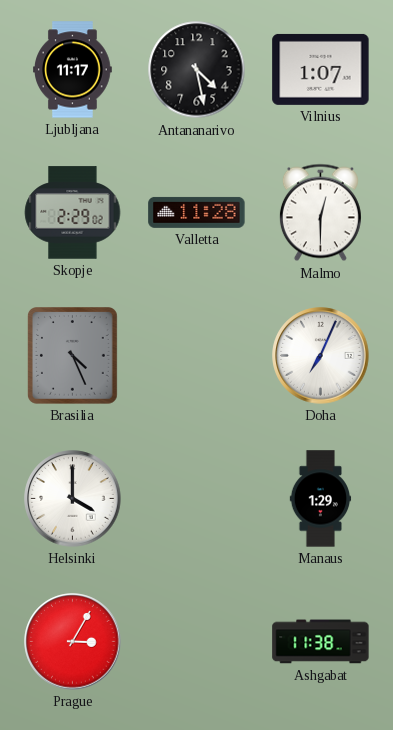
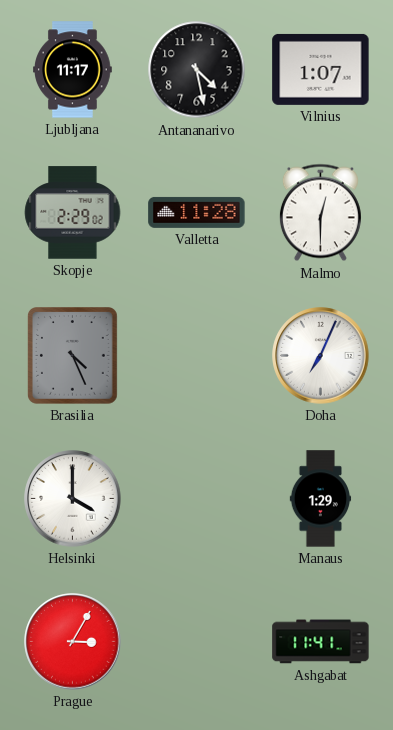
Ashgabat: 11:38 -> 11:41 (321, 642)
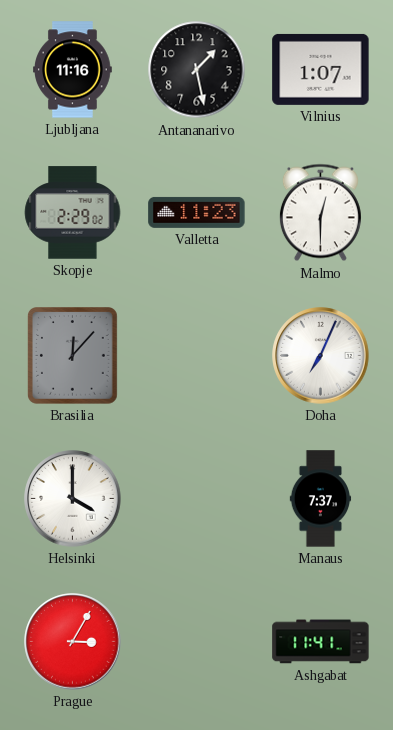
Ljubljana: 11:17 -> 11:16 (73, 70)
Antananarivo: 4:28 -> 1:28 (197, 70)
Valletta: 11:28 -> 11:23 (197, 212)
Brasilia: 4:26 -> 12:07 (73, 356)
Manaus: 1:29 -> 7:37 (321, 499)
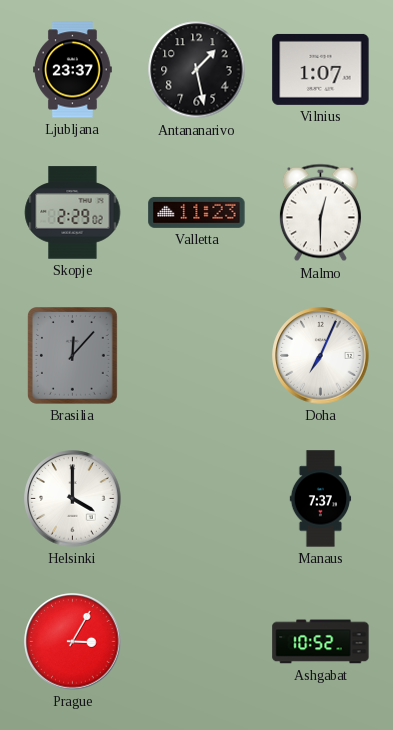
Ljubljana: 11:16 -> 23:37 (73, 70)
Ashgabat: 11:41 -> 10:52 (321, 642)
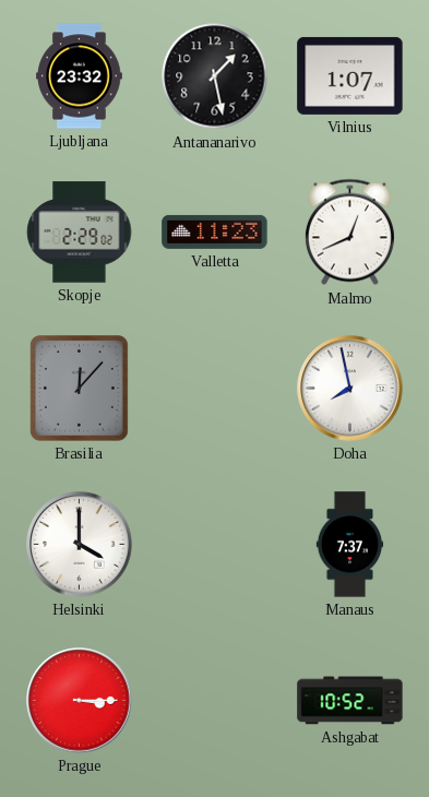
Ljubljana: 23:37 -> 23:32 (80, 76)
Malmo: 12:30 -> 12:41 (349, 233)
Doha: 7:04 -> 7:58 (350, 389)
Prague: 3:05 -> 3:15 (80, 701)
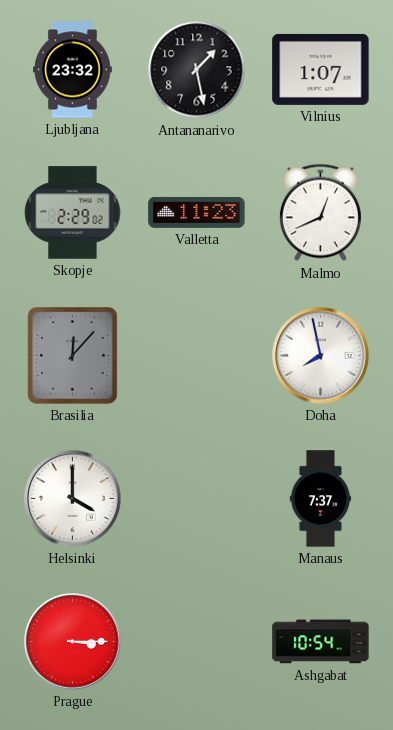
Ashgabat: 10:52 -> 10:54 (321, 642)
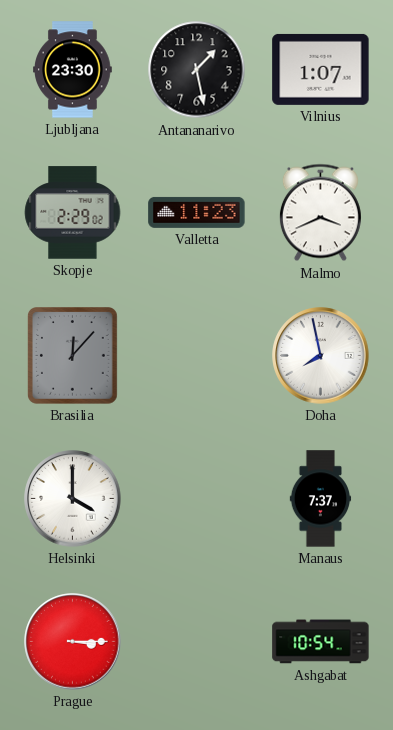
Ljubljana: 23:32 -> 23:30 (73, 70)
Malmo: 12:41 -> 3:41 (320, 213)
